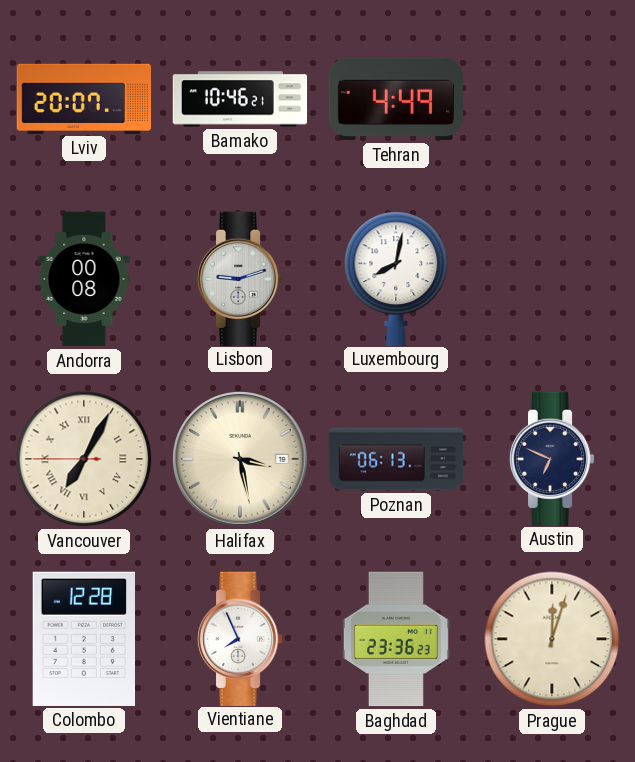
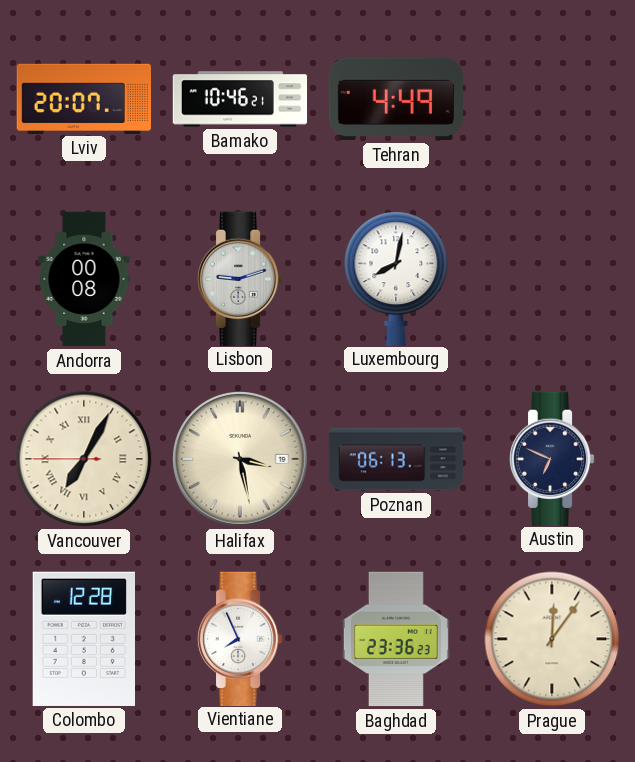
Prague: 12:03 -> 12:06 (552, 639)
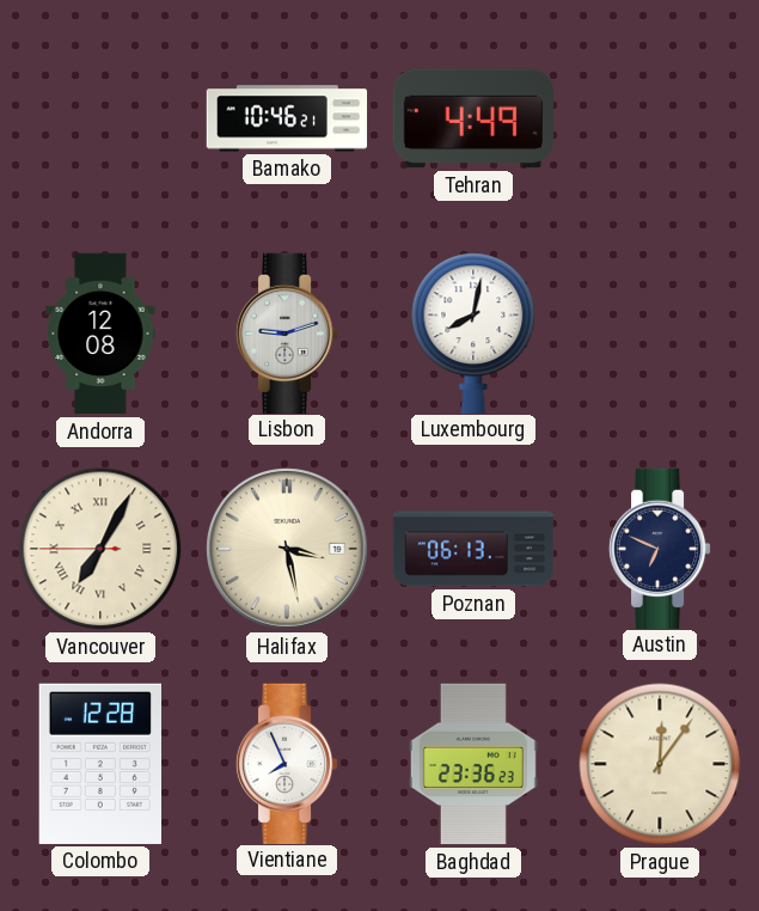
Lviv: 20:07 -> none (83, 99)
Andorra: 00:08 -> 12:08 (100, 334)
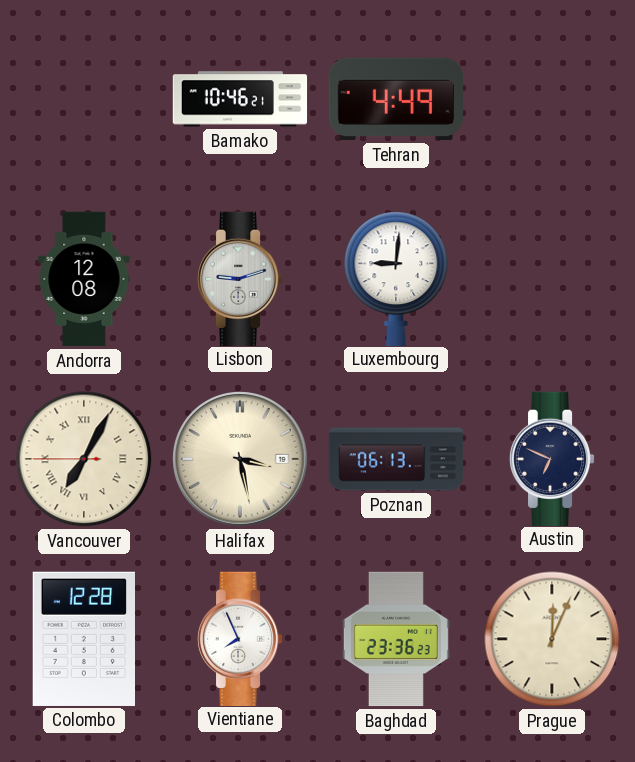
Luxembourg: 8:02 -> 9:01 (396, 278)
Prague: 12:06 -> 12:04 (552, 639)
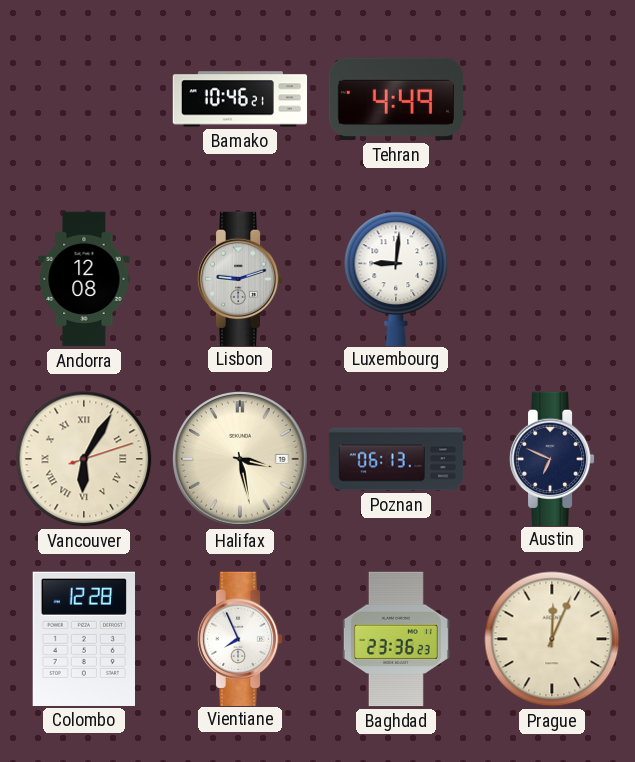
Vancouver: 7:04 -> 6:05 (84, 459)
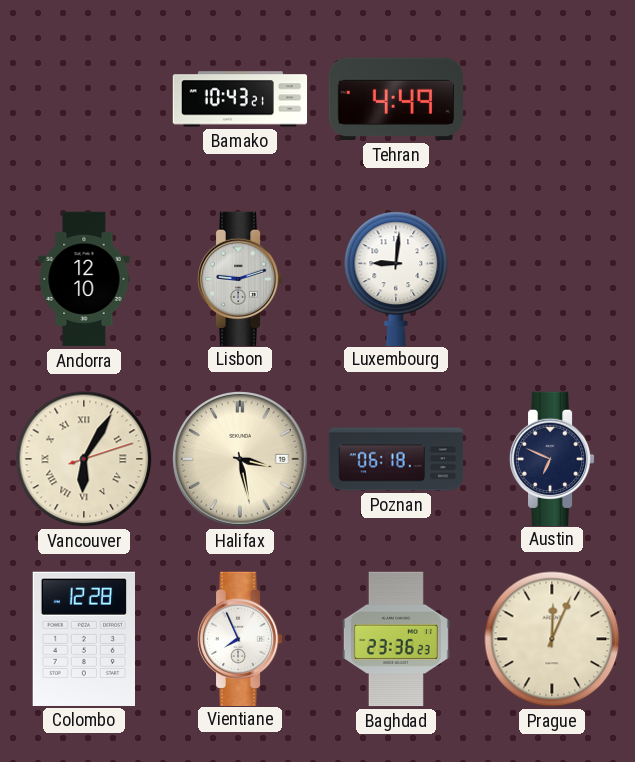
Bamako: 10:46 -> 10:43 (240, 99)
Andorra: 12:08 -> 12:10 (84, 279)
Poznan: 06:13 -> 06:18 (396, 459)
